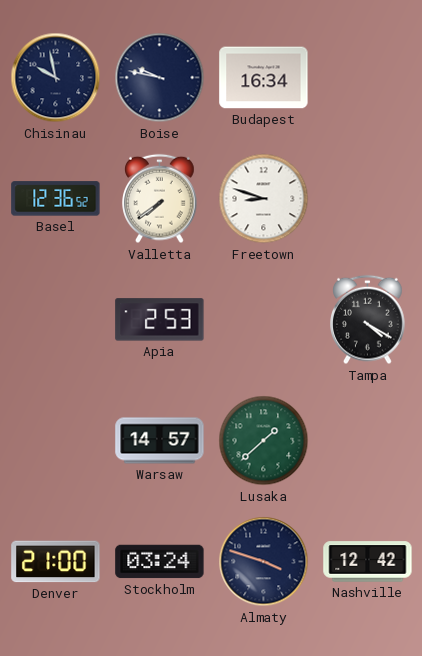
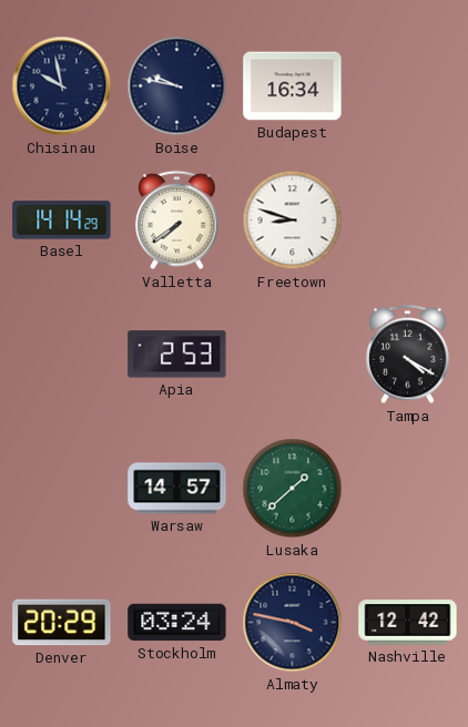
Basel: 12:36 -> 14:14 (62, 221)
Denver: 21:00 -> 20:29 (62, 623)
Almaty: 3:48 -> 3:47 (293, 623)
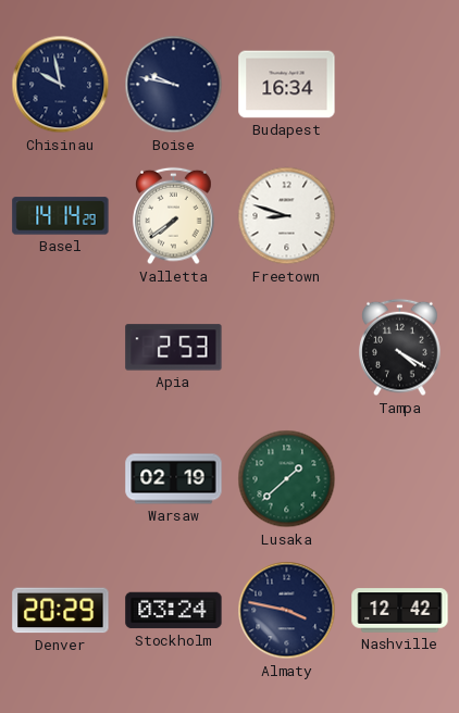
Warsaw: 14:57 -> 02:19 (174, 479)
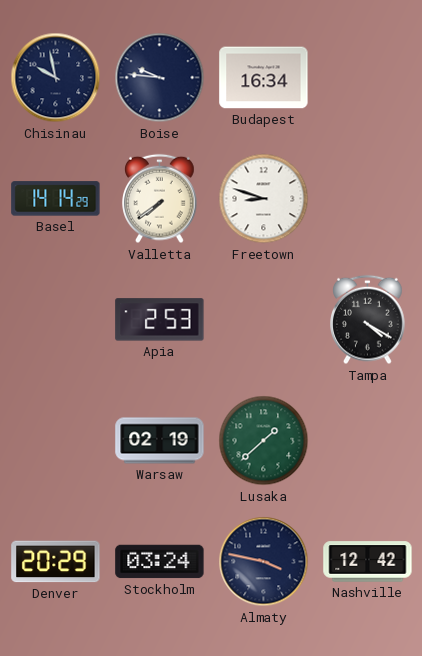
Boise: 9:47 -> 9:46 (160, 78)
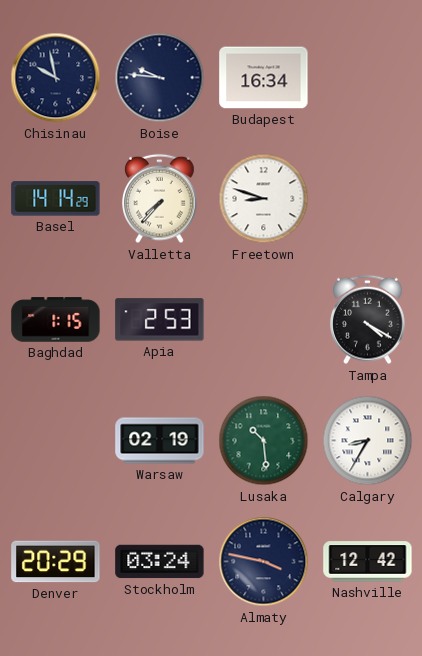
Valletta: 7:39 -> 7:37 (160, 199)
Baghdad: none -> 1:15 (56, 320)
Lusaka: 1:38 -> 10:29 (264, 441)
Calgary: none -> 8:35 (368, 441)
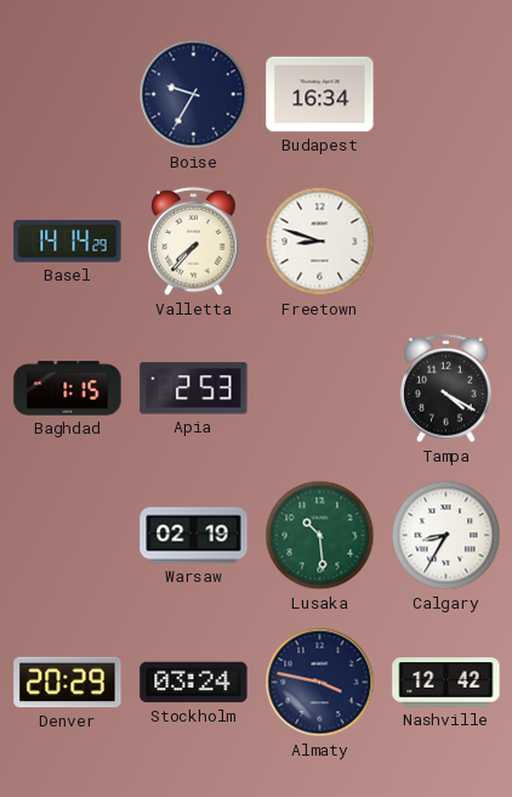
Chisinau: 9:58 -> none (56, 78)
Boise: 9:46 -> 9:35 (194, 95)
